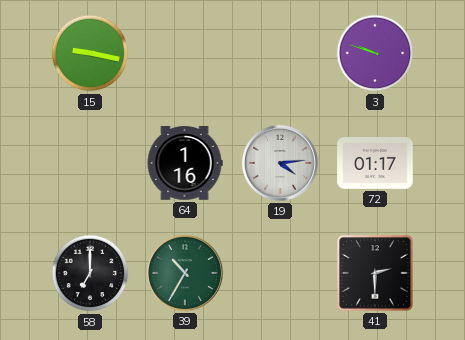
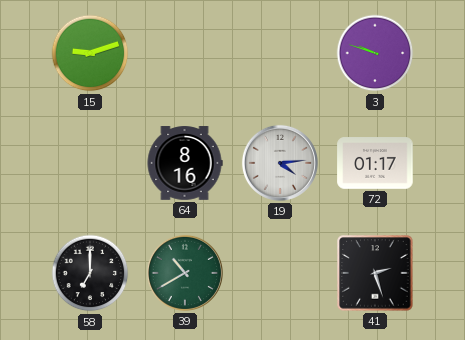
15: 9:17 -> 9:12 (90, 53)
64: 1:16 -> 8:16 (185, 163)
39: 10:35 -> 10:40 (185, 273)
41: 2:30 -> 2:27 (375, 273)
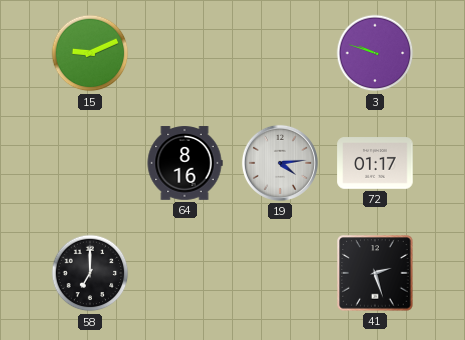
15: 9:12 -> 9:11 (90, 53)
39: 10:40 -> none (185, 273)
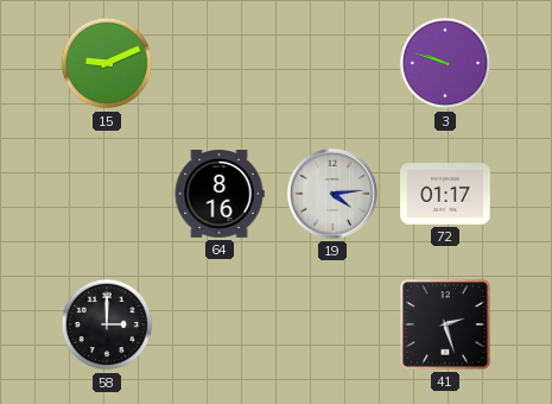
58: 7:00 -> 3:00 (107, 324)
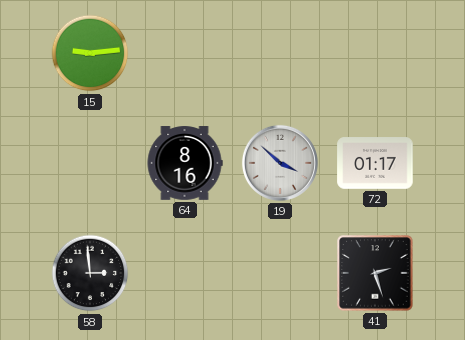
15: 9:11 -> 9:14 (90, 53)
3: 9:48 -> none (445, 63)
19: 4:14 -> 3:52 (280, 163)
58: 3:00 -> 2:59 (90, 273)
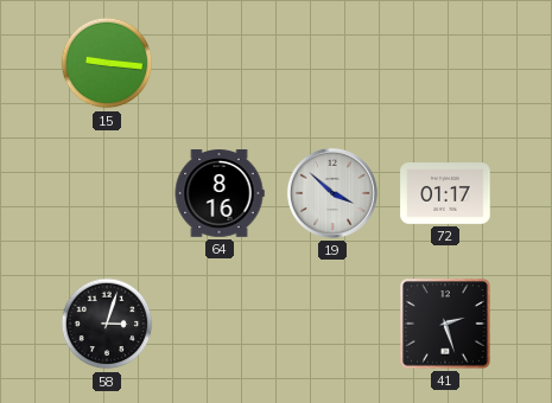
15: 9:14 -> 9:16 (107, 63)
58: 2:59 -> 3:03 (107, 324)
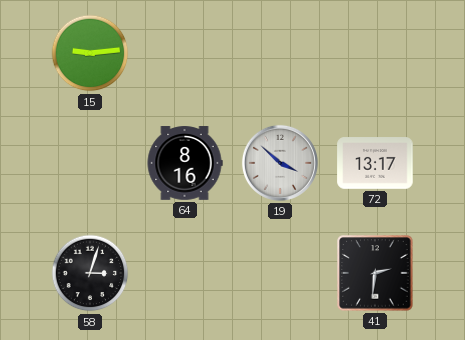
15: 9:16 -> 9:14 (90, 53)
72: 01:17 -> 13:17 (375, 163)
41: 2:27 -> 2:31 (375, 273)
